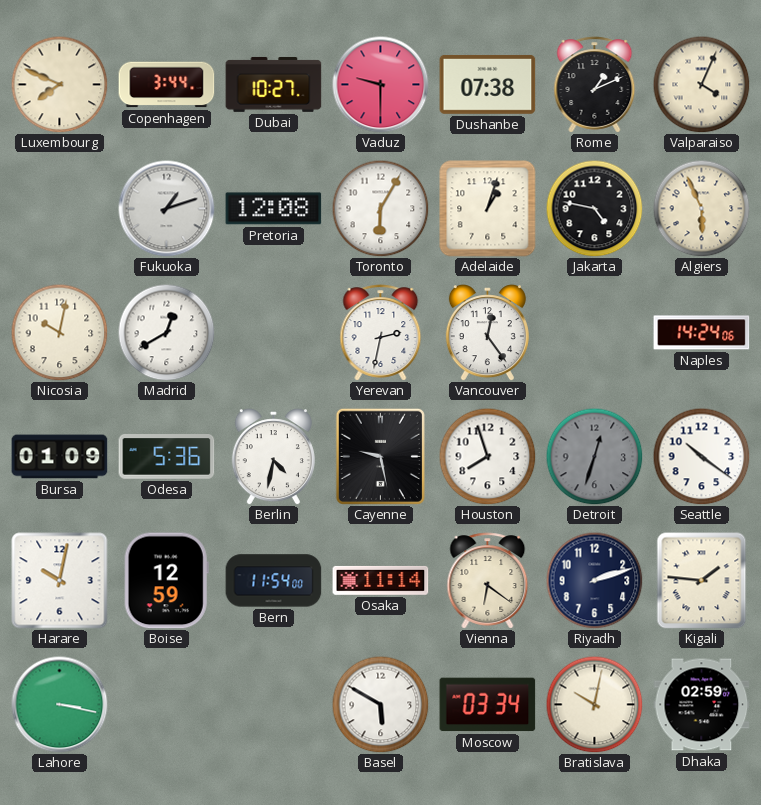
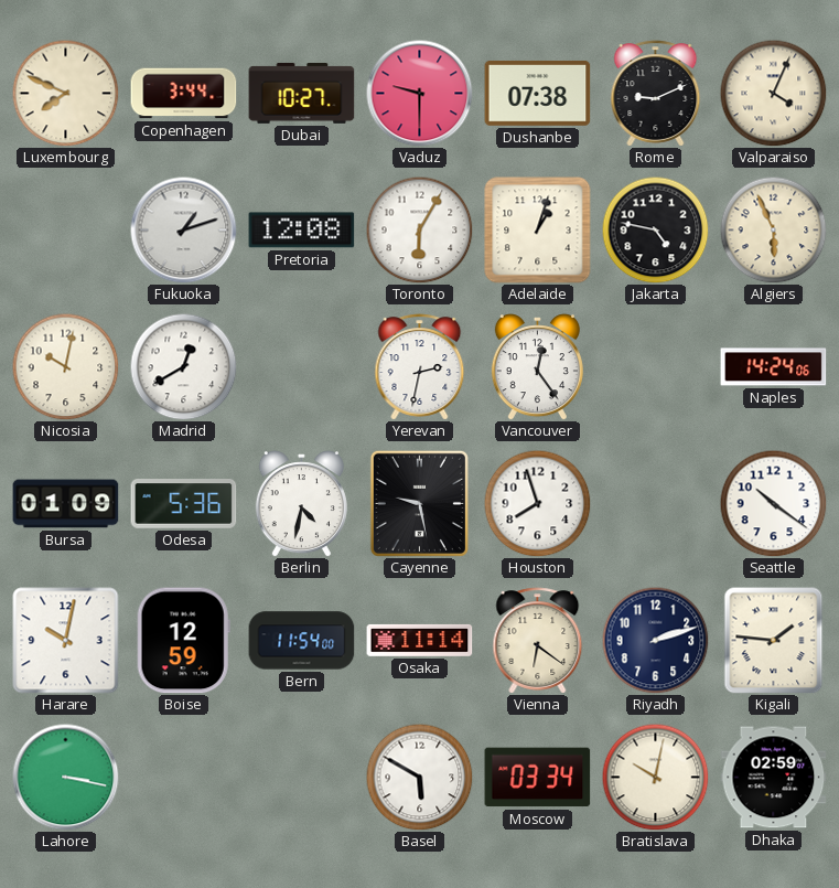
Rome: 1:11 -> 9:11 (656, 94)
Detroit: 12:33 -> none (594, 456)
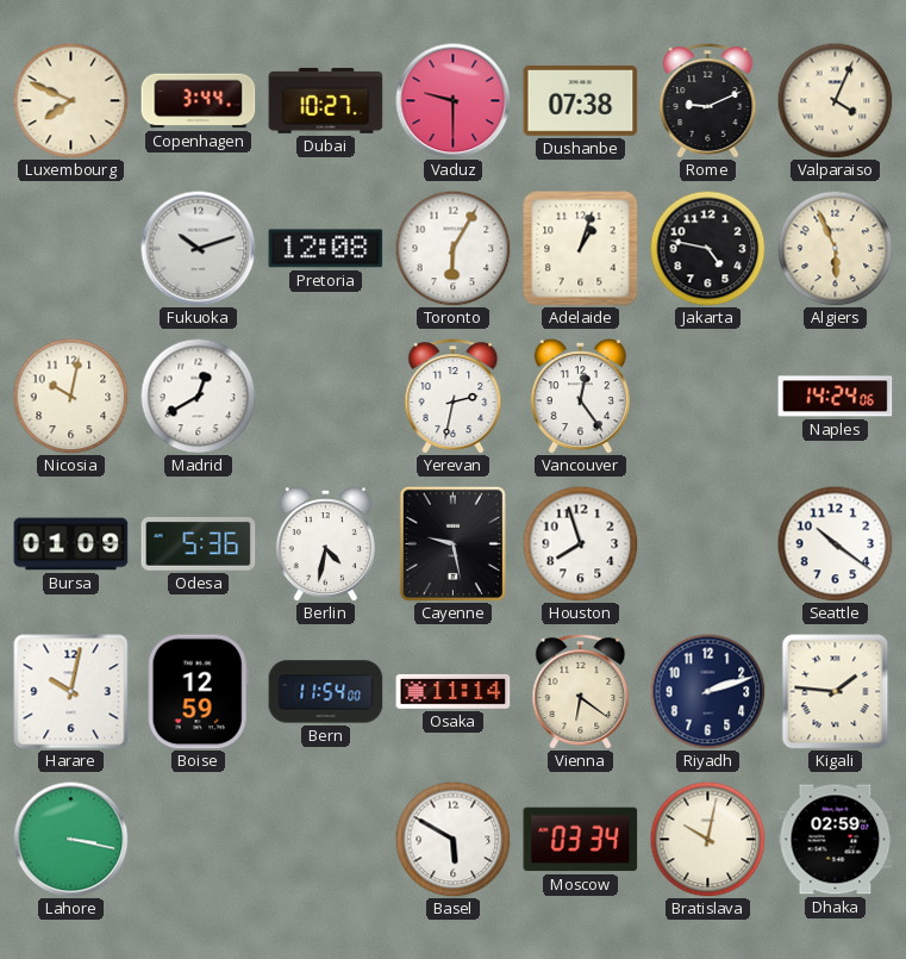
Fukuoka: 1:12 -> 10:12 (199, 249)
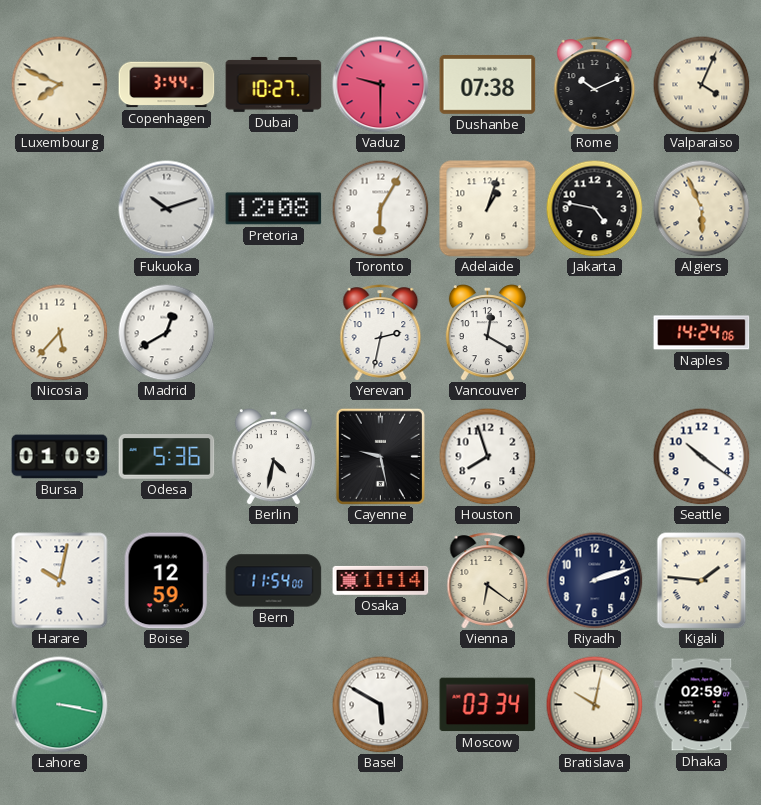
Rome: 9:11 -> 10:11 (595, 85)
Nicosia: 10:02 -> 5:37 (59, 332)
Vancouver: 12:24 -> 12:20 (487, 333)
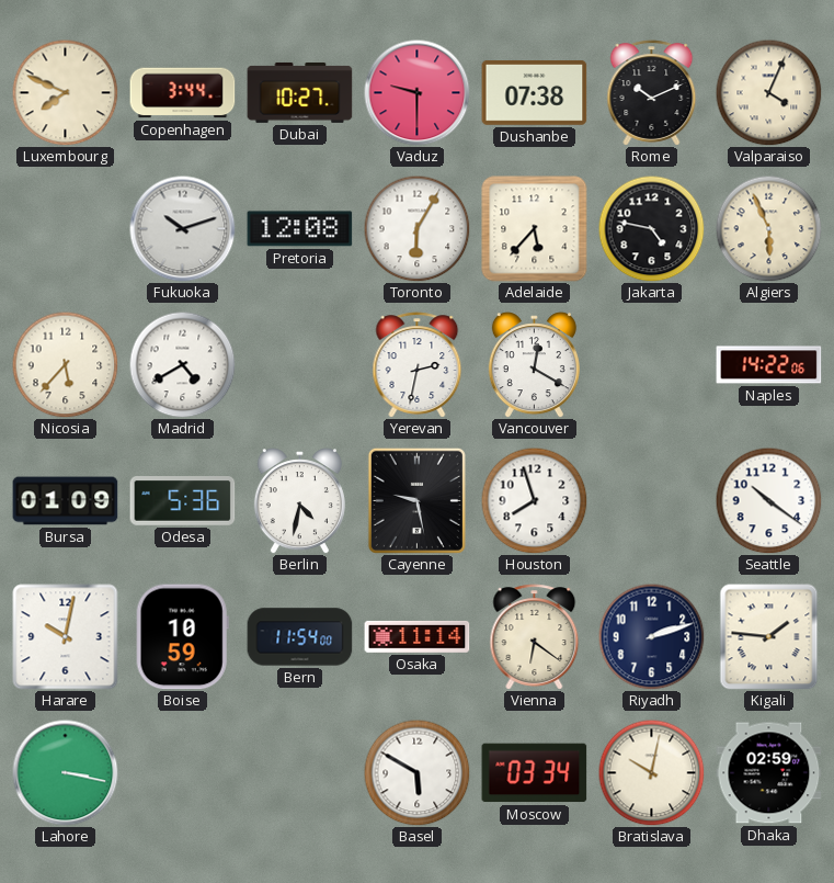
Adelaide: 1:03 -> 5:37 (535, 229)
Madrid: 12:40 -> 4:40 (182, 364)
Naples: 14:24 -> 14:22 (769, 365)
Boise: 12:59 -> 10:59 (182, 637)
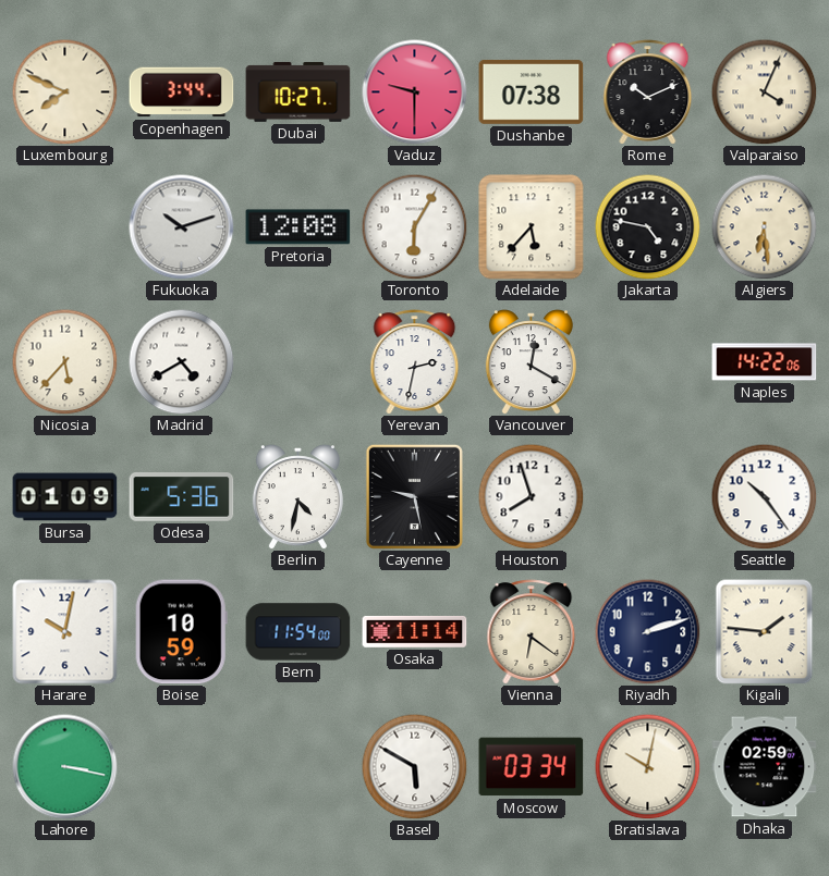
Algiers: 5:56 -> 6:29 (764, 226)
Seattle: 10:21 -> 10:24 (764, 496)
